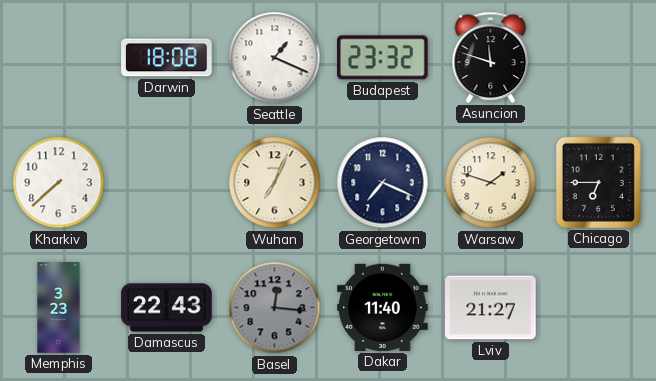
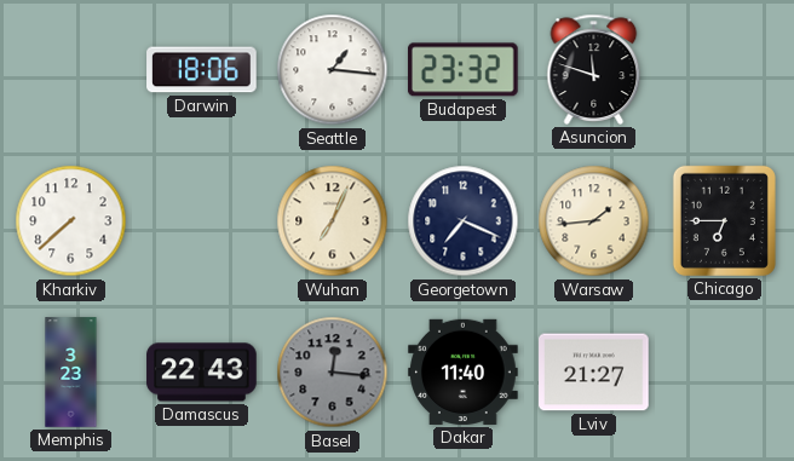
Darwin: 18:08 -> 18:06 (202, 70)
Seattle: 1:19 -> 1:16 (333, 70)
Warsaw: 1:48 -> 1:44 (594, 221)
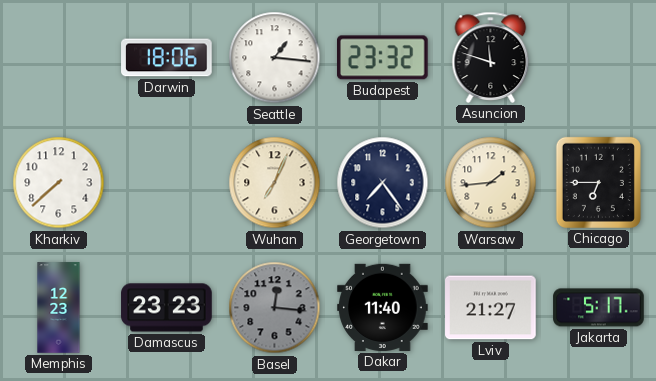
Georgetown: 7:19 -> 7:24 (383, 183)
Memphis: 3:23 -> 12:23 (59, 308)
Damascus: 22:43 -> 23:23 (167, 308)
Jakarta: none -> 5:17 (599, 308)
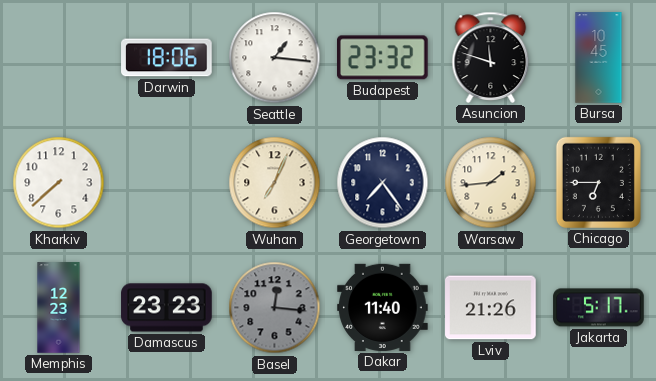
Bursa: none -> 10:45 (599, 58)
Lviv: 21:27 -> 21:26 (491, 308)
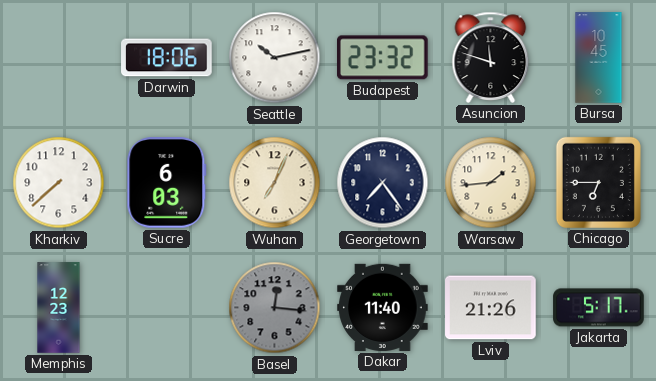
Seattle: 1:16 -> 10:13 (275, 58)
Sucre: none -> 6:03 (167, 183)
Damascus: 23:23 -> none (167, 308)
